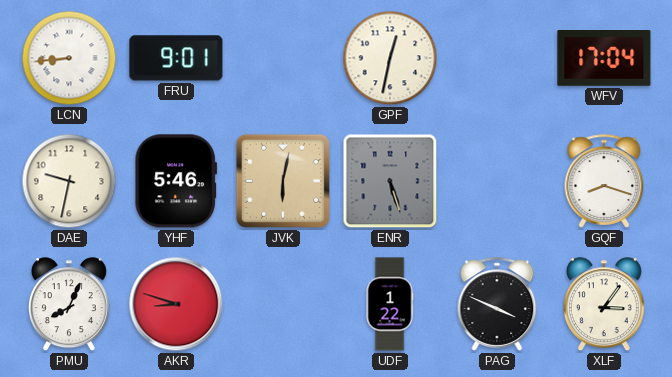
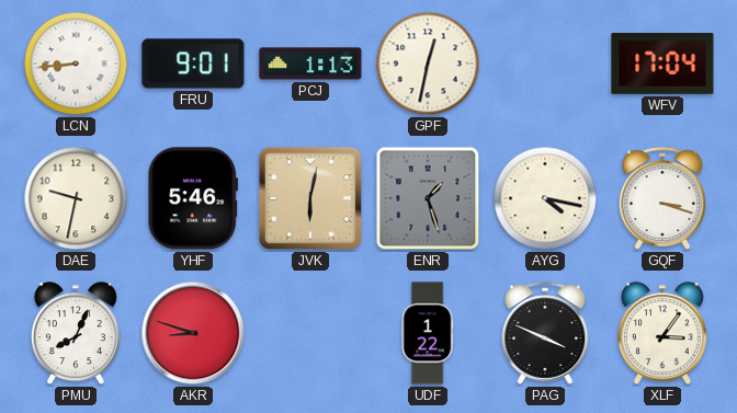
PCJ: none -> 1:13 (310, 64)
ENR: 5:27 -> 1:27 (428, 198)
AYG: none -> 4:17 (545, 198)
GQF: 8:18 -> 3:18 (662, 198)
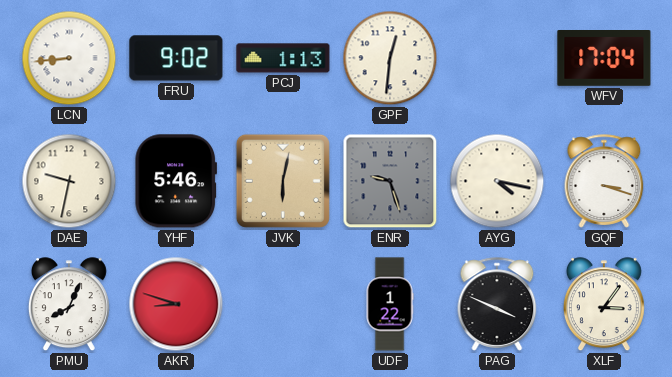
FRU: 9:01 -> 9:02 (176, 58)
GPF: 12:32 -> 12:31 (390, 58)
ENR: 1:27 -> 9:27 (390, 181)
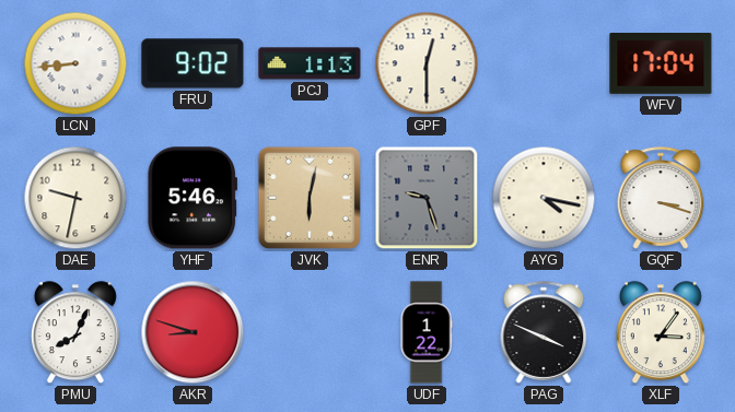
GPF: 12:31 -> 12:30 (427, 63)
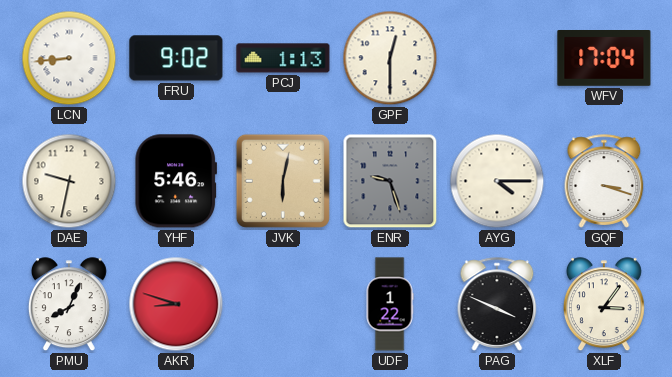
AYG: 4:17 -> 4:15 (497, 181)
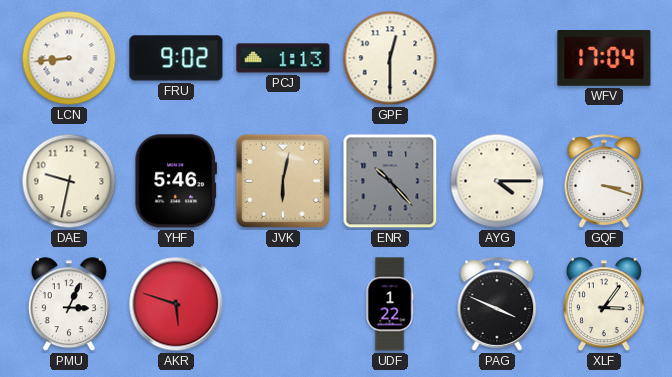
ENR: 9:27 -> 10:23 (390, 181)
PMU: 8:04 -> 3:04 (69, 305)
AKR: 8:48 -> 5:48 (176, 304)
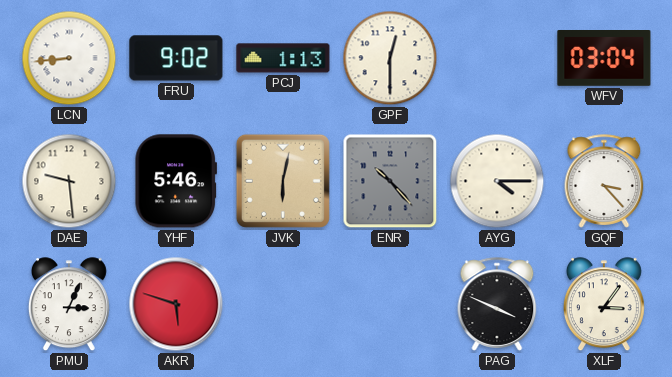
WFV: 17:04 -> 03:04 (604, 59)
DAE: 9:32 -> 9:29 (69, 181)
GQF: 3:18 -> 3:23 (604, 181)
UDF: 1:22 -> none (390, 304)
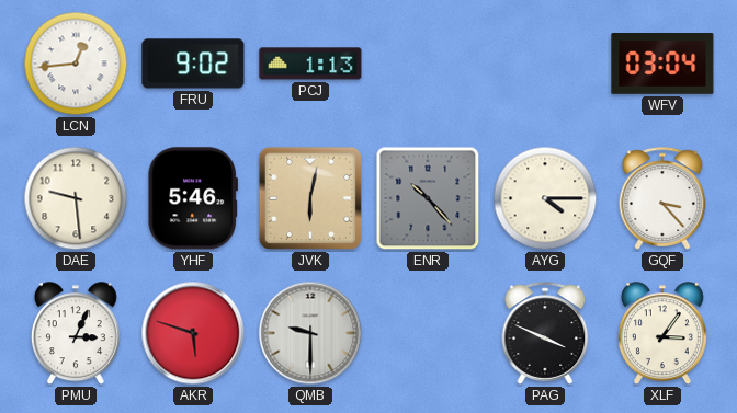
LCN: 8:44 -> 12:44 (76, 64)
GPF: 12:30 -> none (390, 58)
QMB: none -> 9:30 (310, 333)
